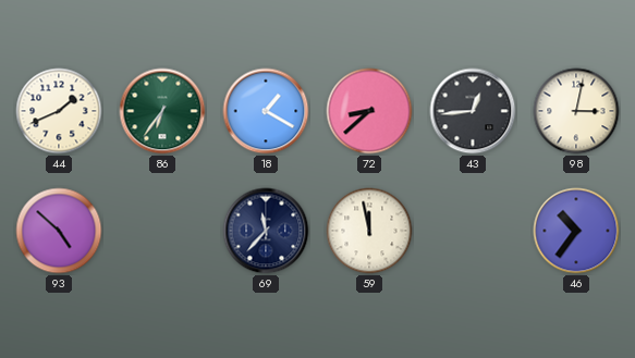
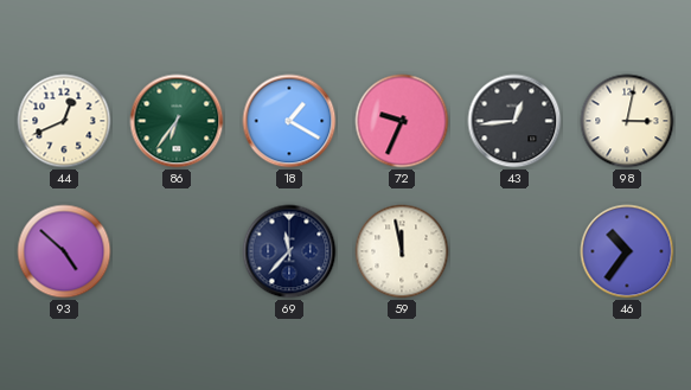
44: 1:41 -> 12:41 (64, 121)
72: 8:38 -> 9:34 (402, 121)
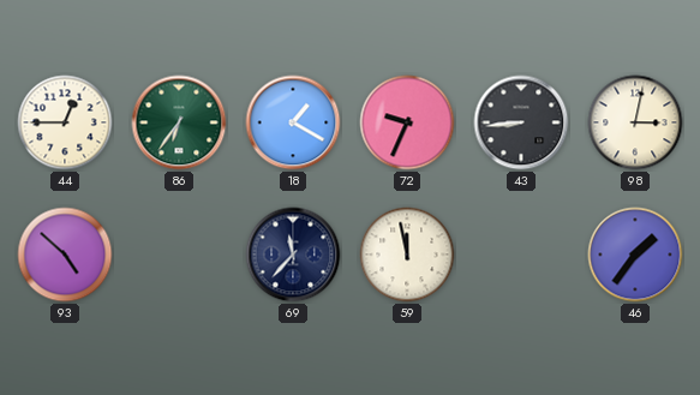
44: 12:41 -> 12:45 (65, 122)
43: 12:44 -> 8:44 (521, 122)
46: 10:36 -> 1:36 (635, 255)
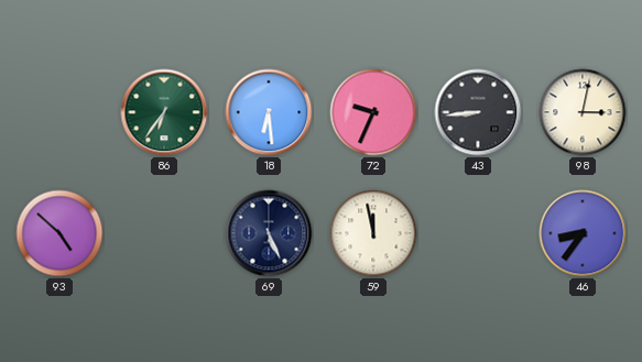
44: 12:45 -> none (65, 122)
18: 1:20 -> 6:29 (269, 112)
69: 11:37 -> 5:26 (269, 233)
46: 1:36 -> 8:36 (583, 233)
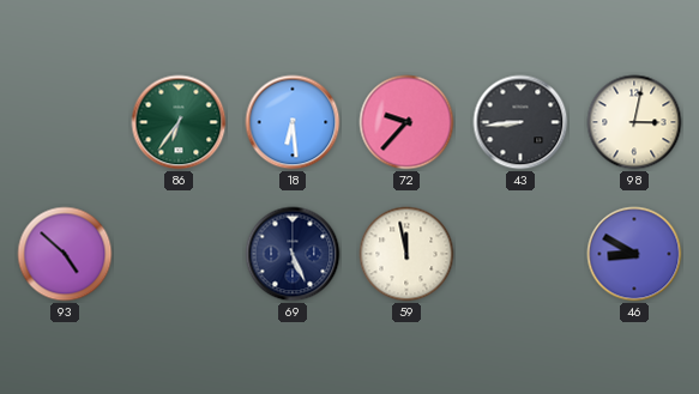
72: 9:34 -> 9:37 (406, 122)
46: 8:36 -> 8:50 (634, 254)
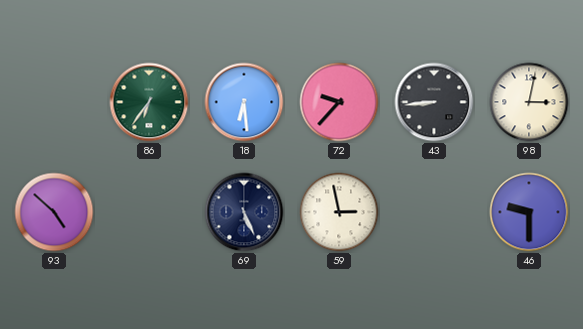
59: 11:58 -> 2:58 (339, 212)
46: 8:50 -> 9:30 (529, 212)
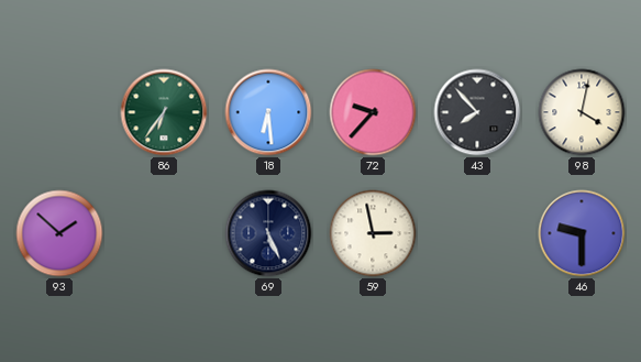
43: 8:44 -> 7:53 (477, 112)
98: 3:02 -> 4:02 (582, 112)
93: 4:52 -> 1:52 (59, 233)
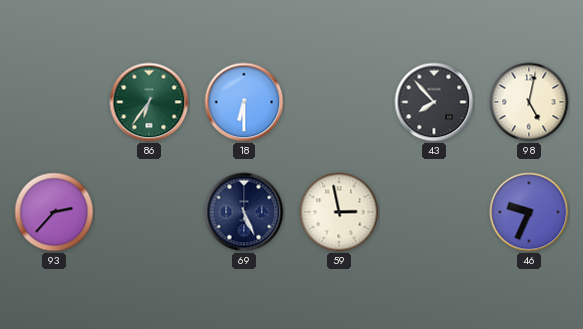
18: 6:29 -> 6:30 (244, 102)
72: 9:37 -> none (373, 112)
98: 4:02 -> 5:02 (529, 102)
93: 1:52 -> 2:37 (54, 212)
46: 9:30 -> 9:34 (529, 212)
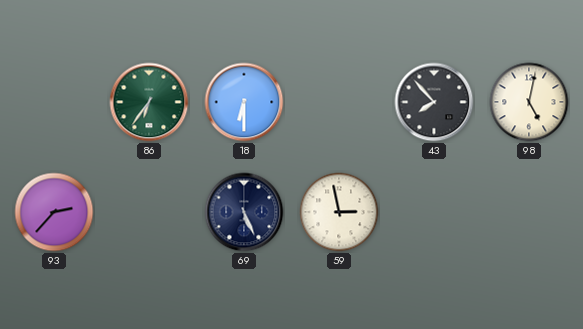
46: 9:34 -> none (529, 212)
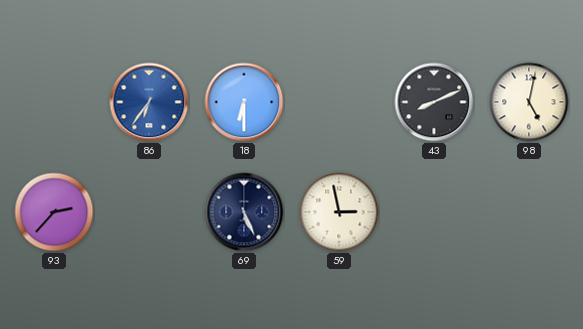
86 dial: green -> blue (149, 102)
43: 7:53 -> 8:11 (434, 102)
